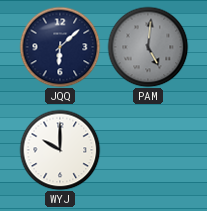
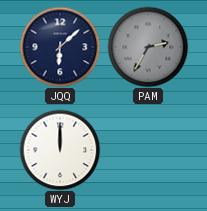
PAM: 5:01 -> 2:35 (148, 47)
WYJ: 10:00 -> 12:00 (60, 150)
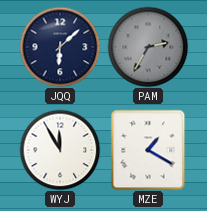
WYJ: 12:00 -> 11:55 (60, 150)
MZE: none -> 1:20 (148, 150)
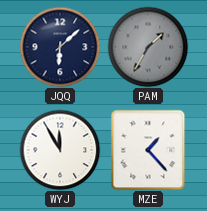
PAM: 2:35 -> 1:35 (148, 47)
MZE: 1:20 -> 1:23 (148, 150)
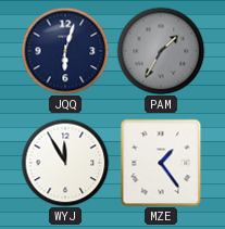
JQQ: 6:08 -> 6:03 (65, 51)
MZE: 1:23 -> 1:24 (161, 163)
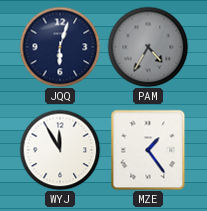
PAM: 1:35 -> 4:35 (148, 47)
